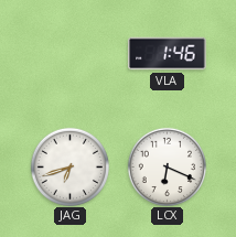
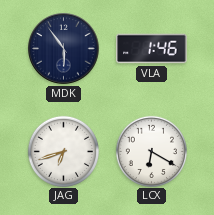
MDK: none -> 5:54 (64, 49)
LCX: 6:19 -> 6:20 (151, 151)
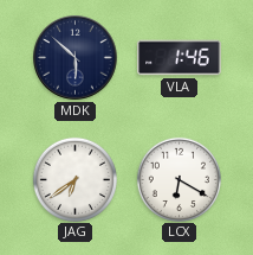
MDK: 5:54 -> 5:52 (76, 58)
JAG: 6:42 -> 6:39 (74, 179)
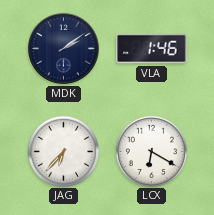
MDK: 5:52 -> 2:09 (64, 49)
JAG: 6:39 -> 6:37 (63, 151)
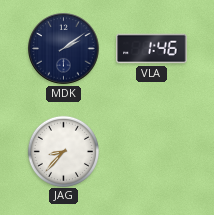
JAG: 6:37 -> 8:37 (63, 151)
LCX: 6:20 -> none (151, 151)
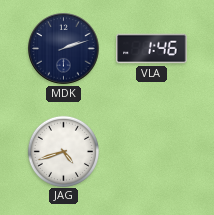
MDK: 2:09 -> 2:12 (64, 49)
JAG: 8:37 -> 4:42 (63, 151)
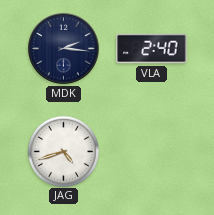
MDK: 2:12 -> 2:16 (64, 49)
VLA: 1:46 -> 2:40 (152, 49)
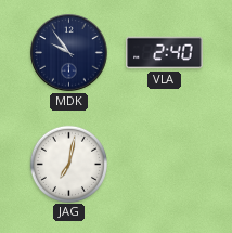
MDK: 2:16 -> 9:54 (69, 53)
JAG: 4:42 -> 7:02 (68, 164)
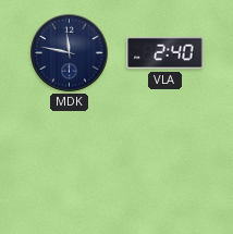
MDK: 9:54 -> 11:47 (70, 53)
JAG: 7:02 -> none (68, 164)
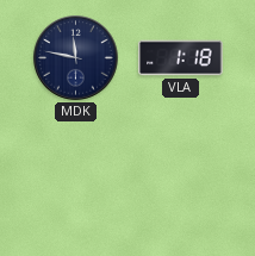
VLA: 2:40 -> 1:18 (181, 58)
